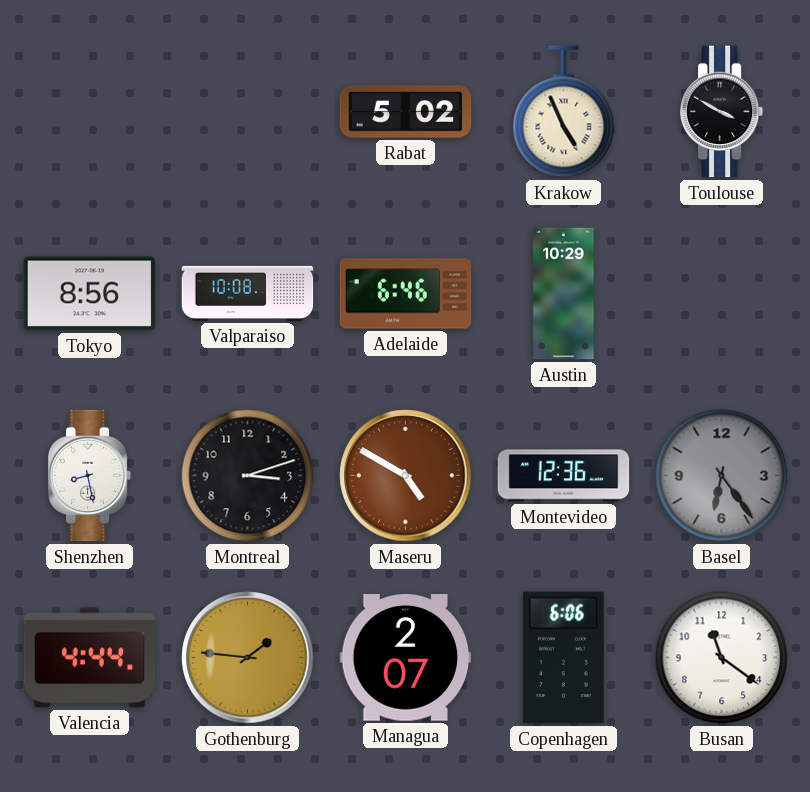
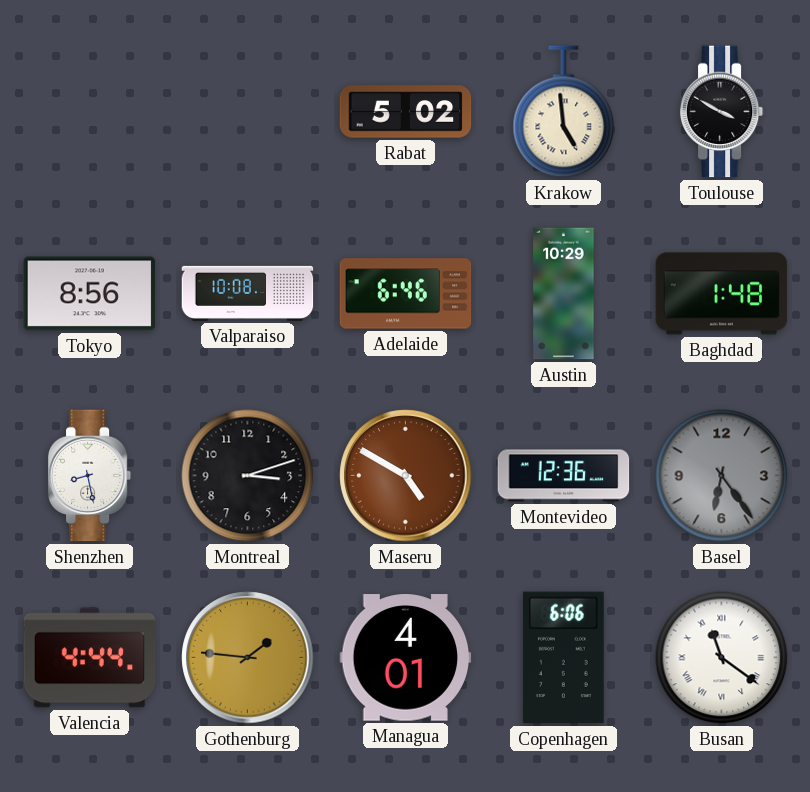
Krakow: 4:56 -> 4:59 (564, 112)
Baghdad: none -> 1:48 (722, 294)
Managua: 2:07 -> 4:01 (406, 658)
Busan numerals: Arabic -> Roman (722, 658)
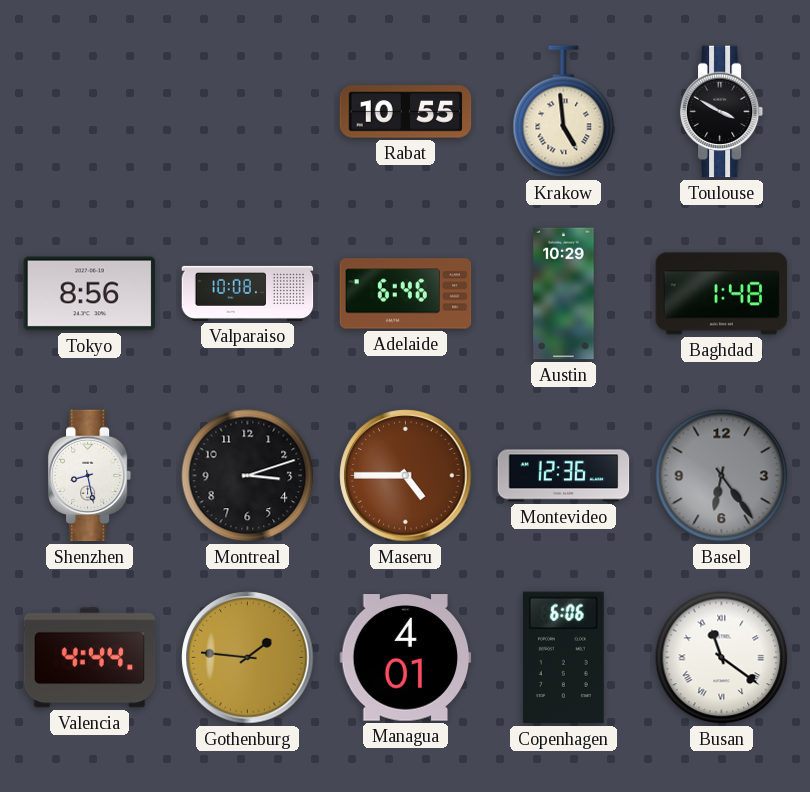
Rabat: 5:02 -> 10:55 (406, 112)
Maseru: 4:50 -> 4:45 (406, 476)
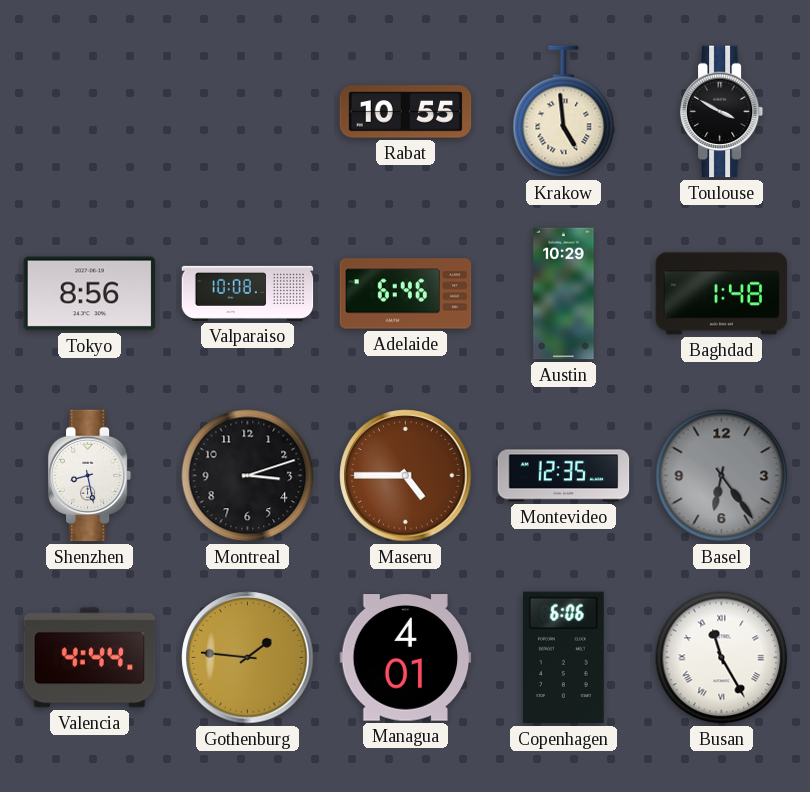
Montevideo: 12:36 -> 12:35 (564, 476)
Busan: 11:21 -> 11:25 (722, 658)
